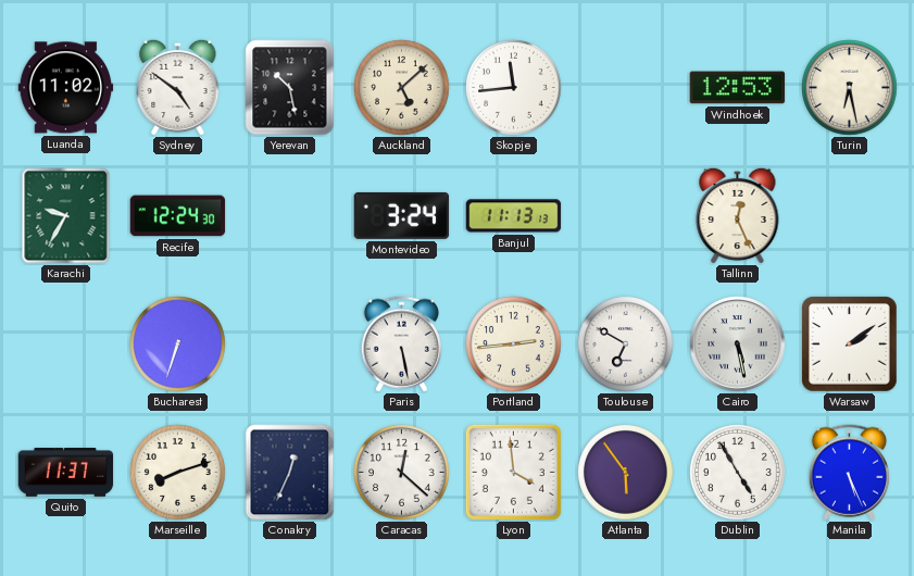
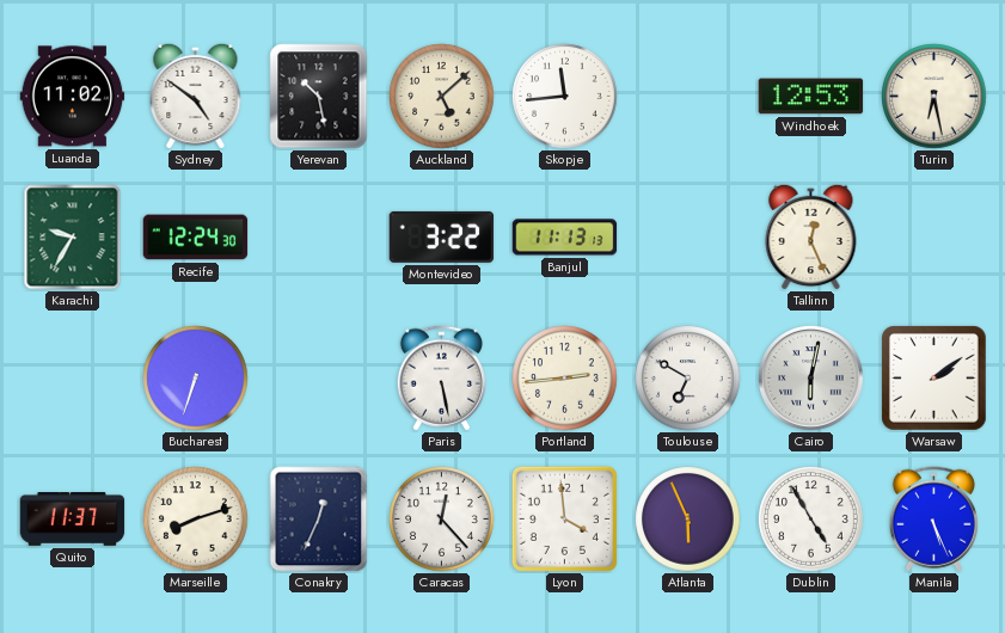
Montevideo: 3:24 -> 3:22 (442, 236)
Cairo: 5:28 -> 6:02 (811, 379)
Caracas: 12:22 -> 12:23 (442, 520)
Atlanta: 5:54 -> 5:56 (688, 520)
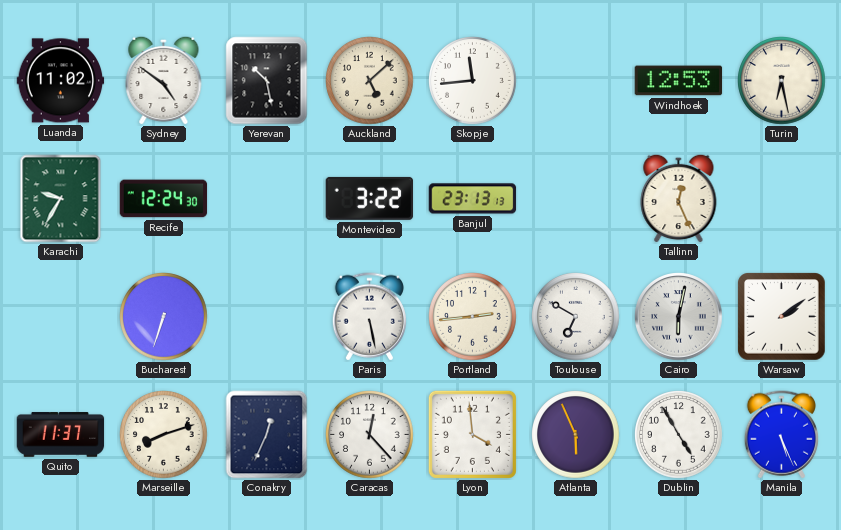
Banjul: 11:13 -> 23:13 (473, 199)
